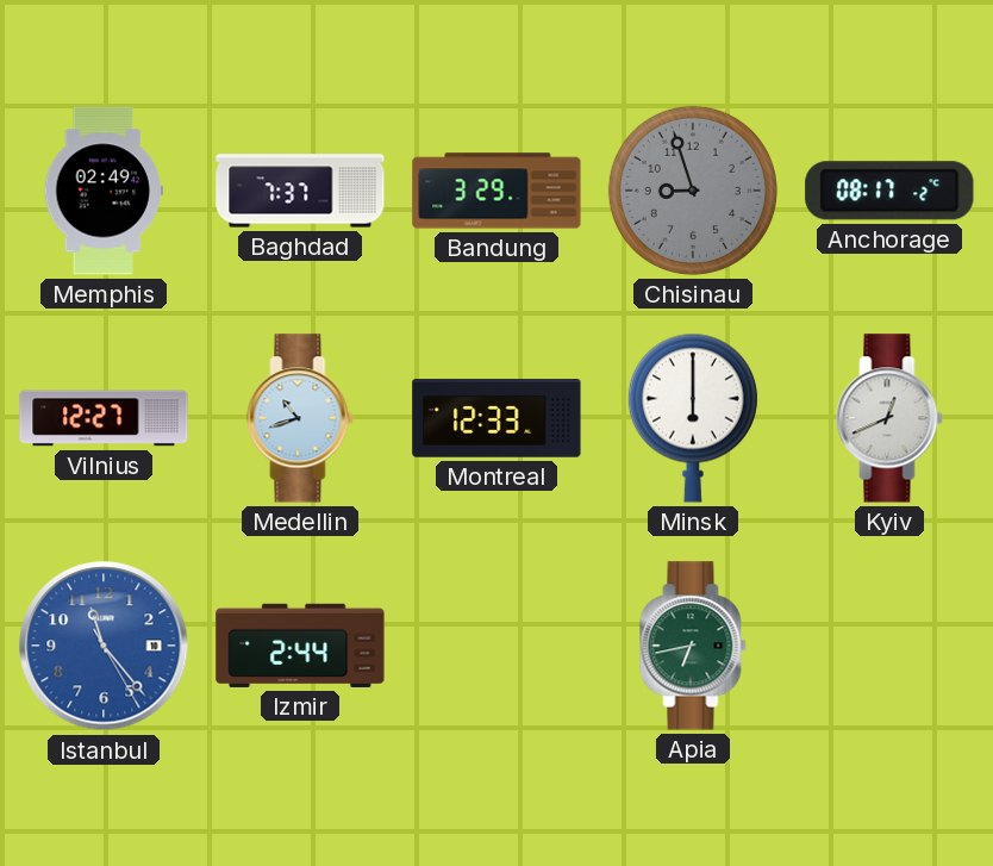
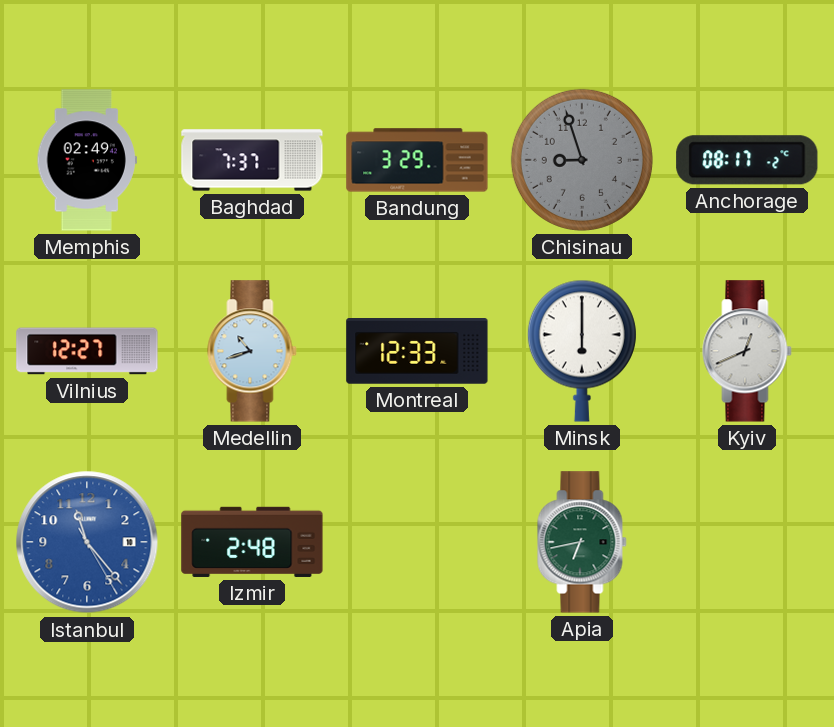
Izmir: 2:44 -> 2:48 (252, 542)
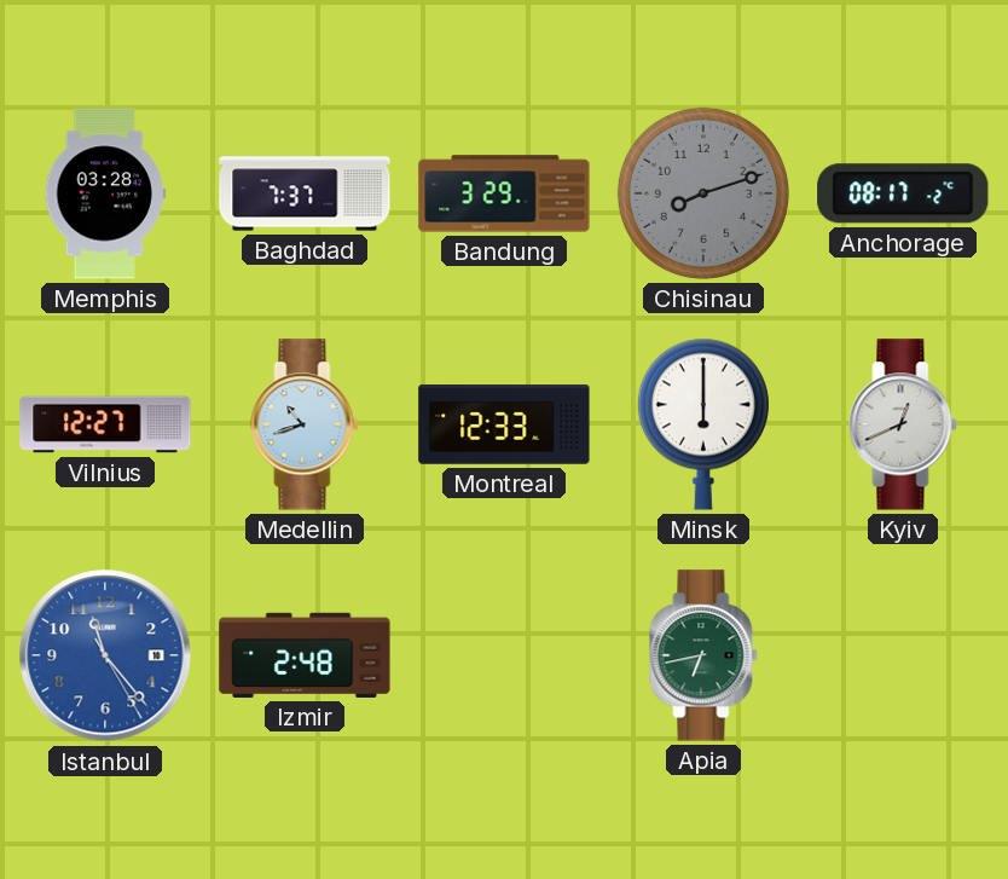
Memphis: 02:49 -> 03:28 (105, 193)
Chisinau: 8:57 -> 8:12 (703, 193)
